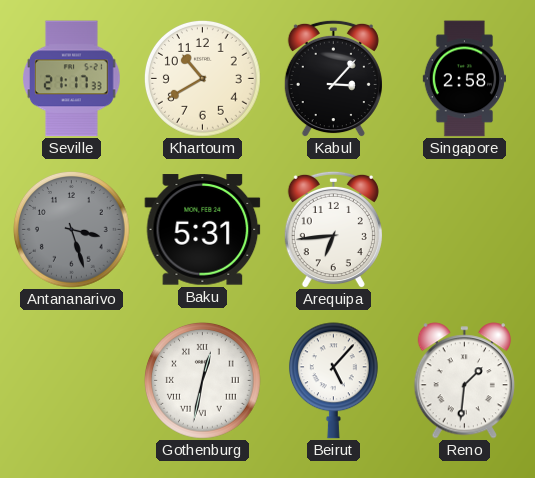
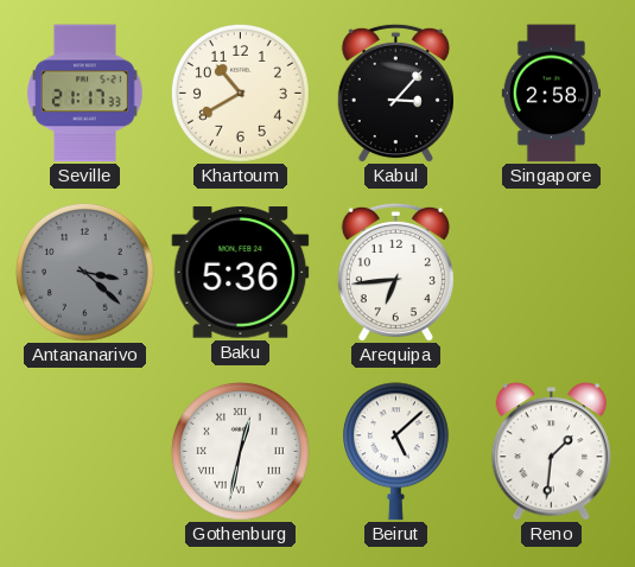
Antananarivo: 3:27 -> 3:22 (85, 273)
Baku: 5:31 -> 5:36 (241, 273)
Beirut: 5:07 -> 5:08 (395, 452)
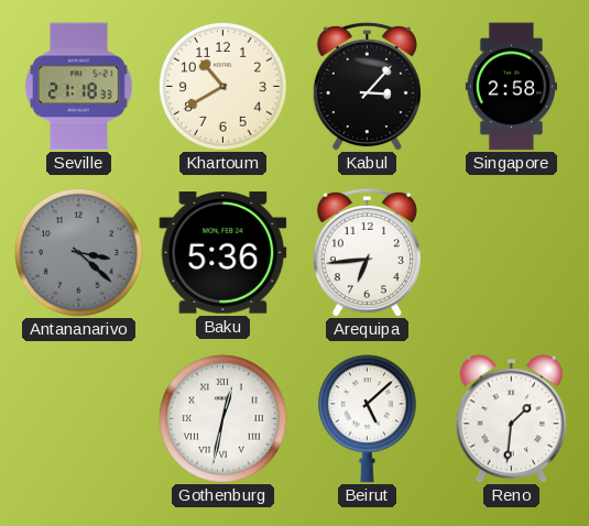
Seville: 21:17 -> 21:18 (79, 87)
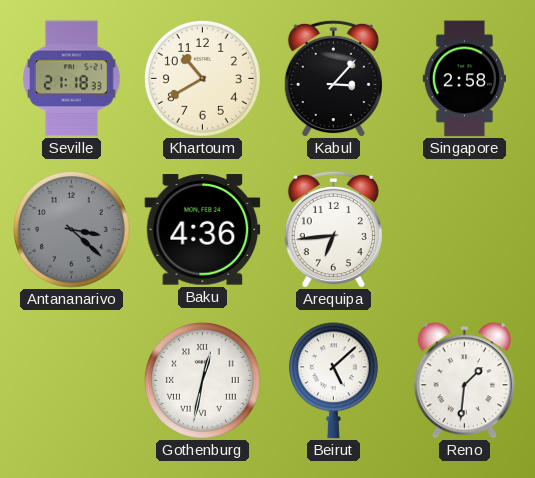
Baku: 5:36 -> 4:36 (203, 230)
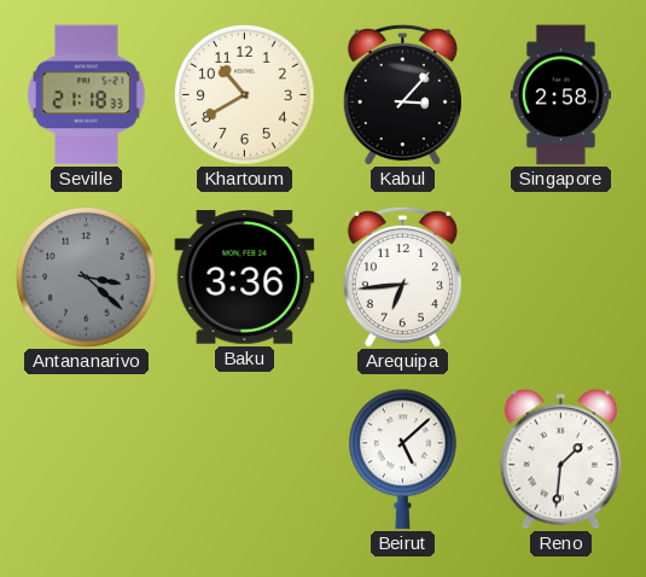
Baku: 4:36 -> 3:36 (245, 278)
Gothenburg: 12:32 -> none (203, 381)
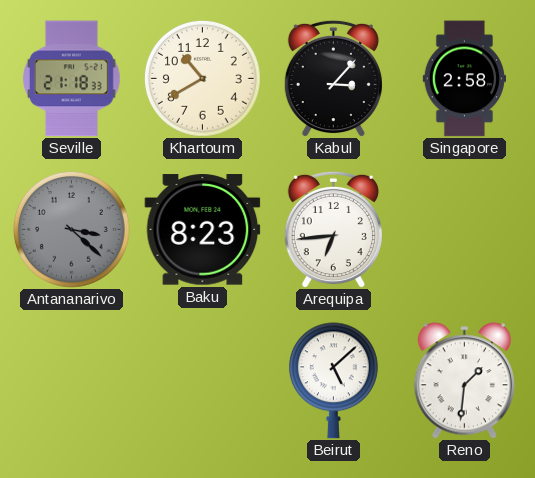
Baku: 3:36 -> 8:23 (203, 230)
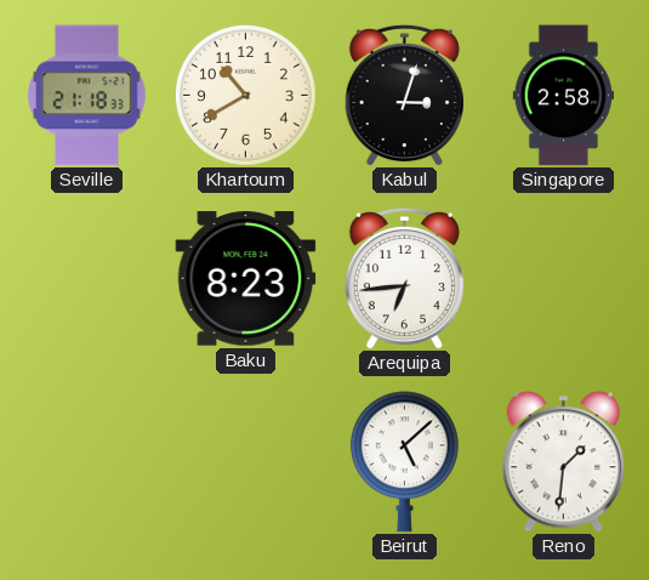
Kabul: 3:07 -> 3:03 (404, 95)
Antananarivo: 3:22 -> none (72, 230)
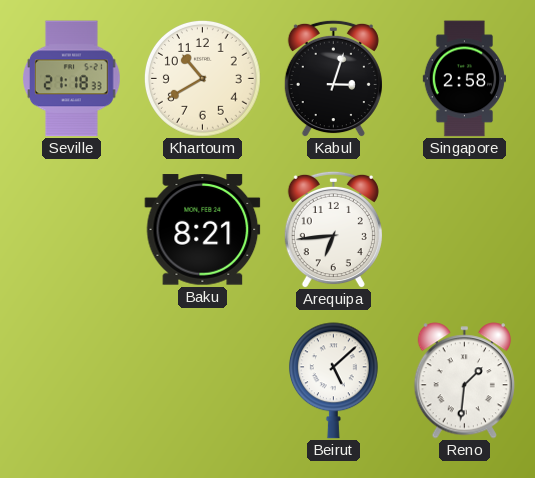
Baku: 8:23 -> 8:21 (203, 230)
